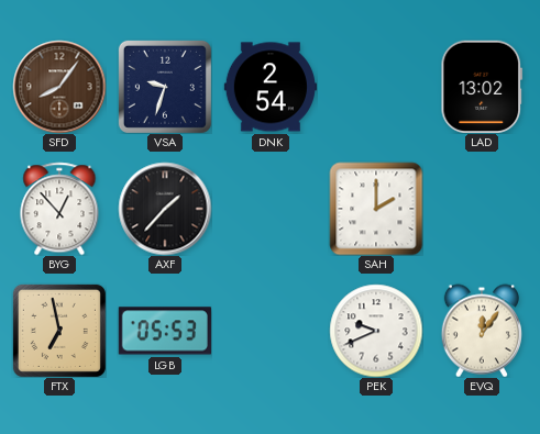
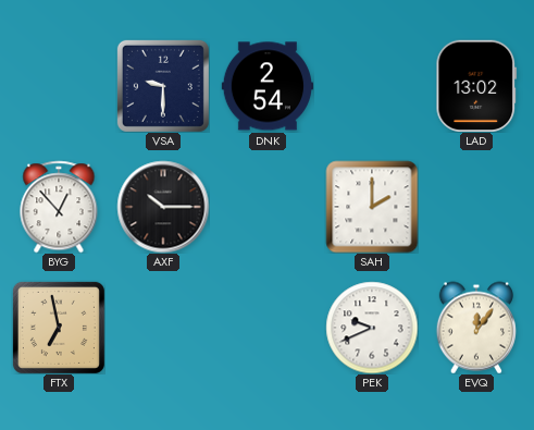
SFD: 8:06 -> none (59, 87)
VSA: 9:33 -> 9:30 (163, 86)
AXF: 1:37 -> 10:15 (163, 207)
LGB: 05:53 -> none (165, 331)
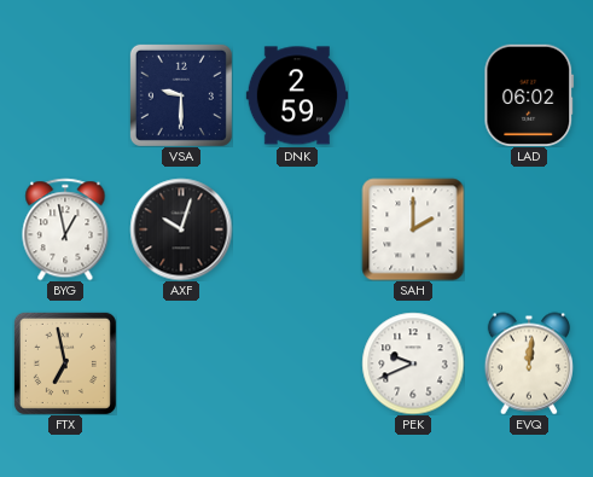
DNK: 2:54 -> 2:59 (296, 95)
LAD: 13:02 -> 06:02 (529, 95)
BYG: 12:53 -> 12:58 (65, 229)
AXF: 10:15 -> 10:03 (181, 229)
EVQ: 12:06 -> 12:01 (529, 363)
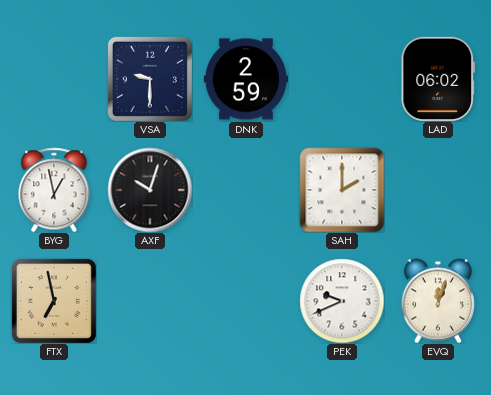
EVQ: 12:01 -> 12:03 (438, 301)
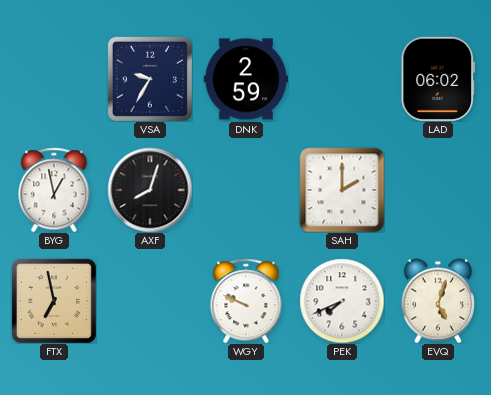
VSA: 9:30 -> 9:35 (150, 79)
AXF: 10:03 -> 8:03 (150, 190)
WGY: none -> 9:49 (246, 301)
PEK: 9:41 -> 7:41 (342, 301)
EVQ: 12:03 -> 5:03 (438, 301)
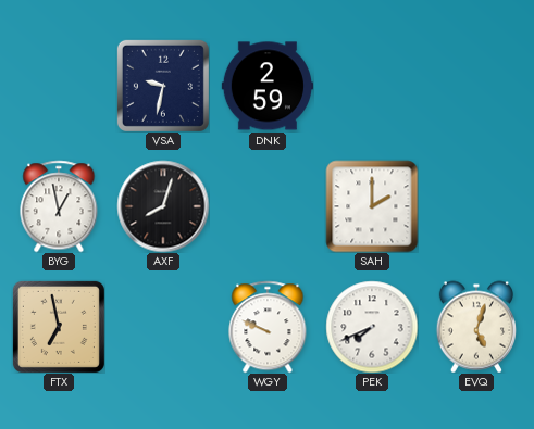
VSA: 9:35 -> 9:32 (163, 86)
LAD: 06:02 -> none (438, 79)
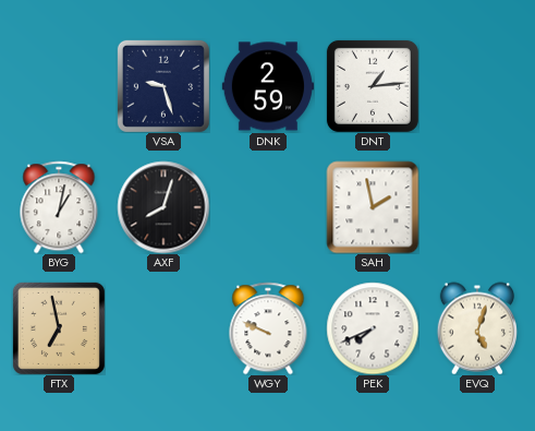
VSA: 9:32 -> 9:27 (163, 86)
DNT: none -> 1:14 (373, 86)
BYG: 12:58 -> 1:02 (59, 207)
SAH: 2:00 -> 1:58 (373, 207)
